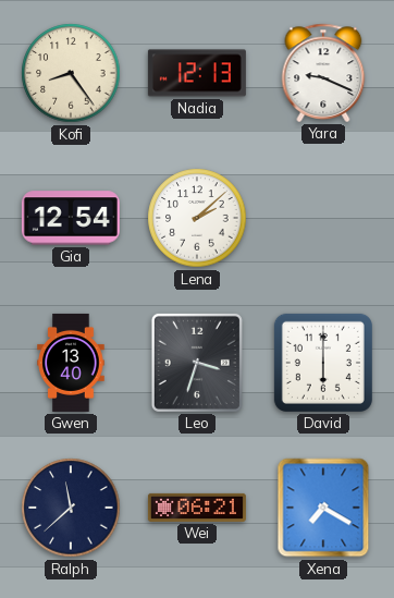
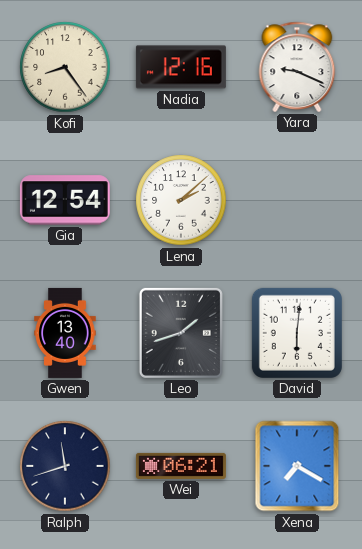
Nadia: 12:13 -> 12:16 (181, 67)
Leo: 3:33 -> 1:42 (181, 333)
David: 6:00 -> 6:01 (297, 333)
Ralph: 11:38 -> 11:42 (65, 466)
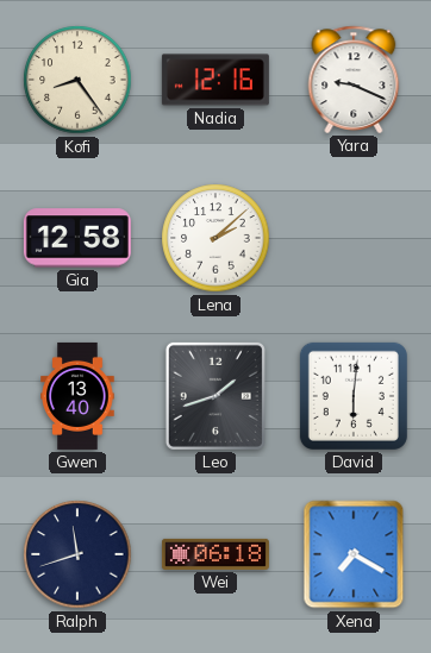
Gia: 12:54 -> 12:58 (77, 238)
Wei: 06:21 -> 06:18 (215, 554)
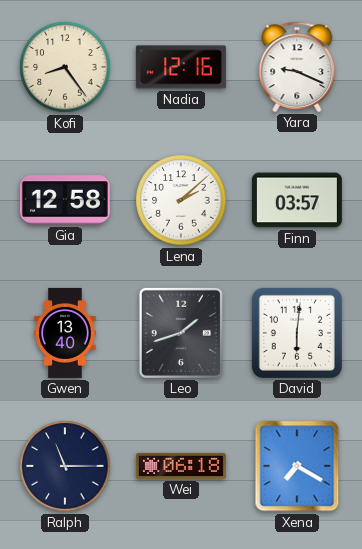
Finn: none -> 03:57 (297, 200)
Ralph: 11:42 -> 11:15 (65, 466)
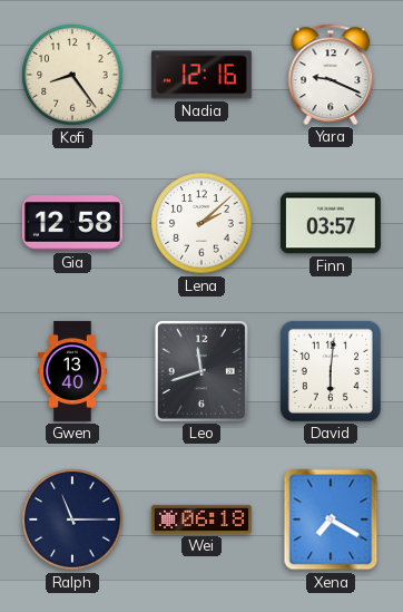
Leo: 1:42 -> 11:42 (202, 371)
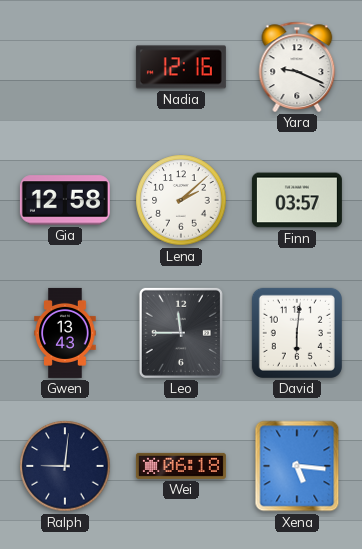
Kofi: 8:24 -> none (72, 75)
Gwen: 13:40 -> 13:43 (65, 333)
Leo: 11:42 -> 11:45 (181, 333)
Ralph: 11:15 -> 9:01 (65, 466)
Xena: 7:20 -> 5:16 (297, 466)
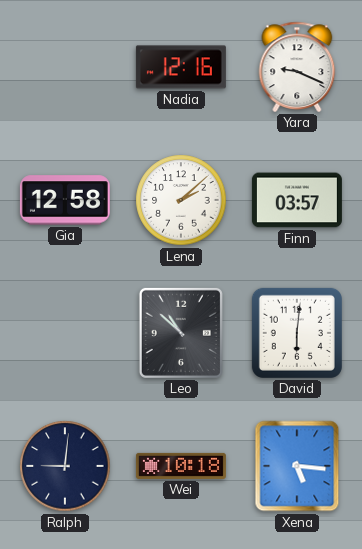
Gwen: 13:43 -> none (65, 333)
Leo: 11:45 -> 10:52 (181, 333)
Wei: 06:18 -> 10:18 (181, 466)
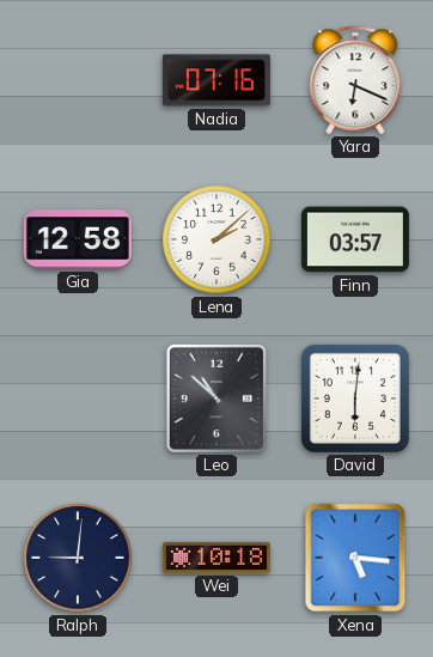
Nadia: 12:16 -> 07:16 (216, 80)
Yara: 9:19 -> 6:19 (355, 80)
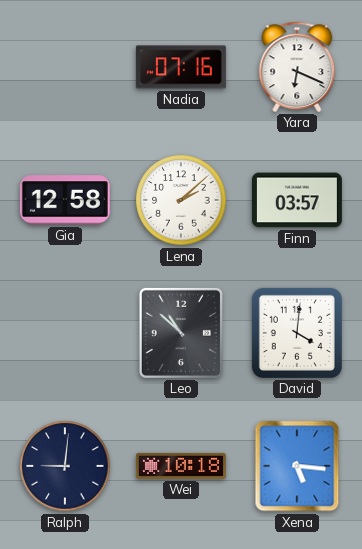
David: 6:01 -> 4:01 (297, 333)
